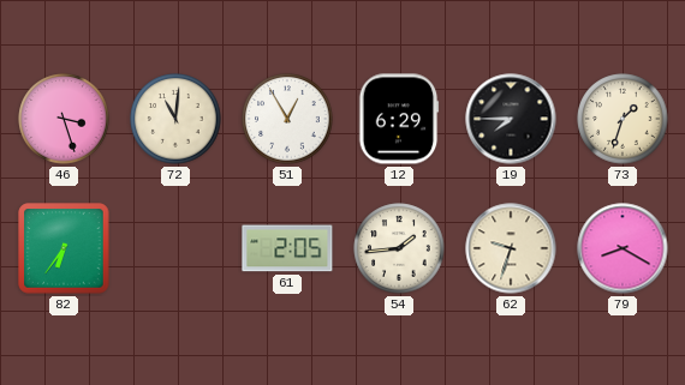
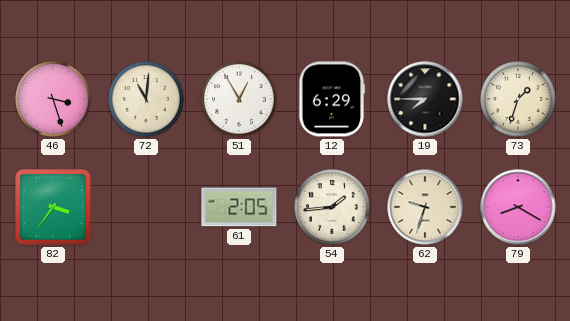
82: 6:36 -> 3:36 (53, 207)
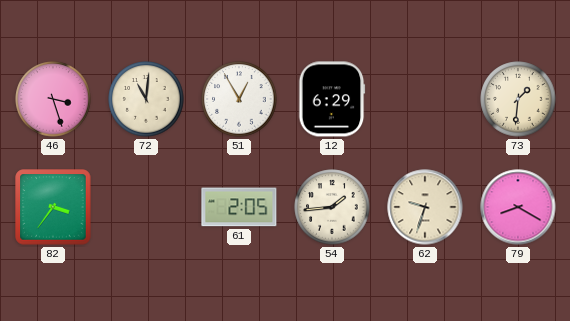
19: 7:45 -> none (425, 99)
73: 1:33 -> 1:31 (518, 99)
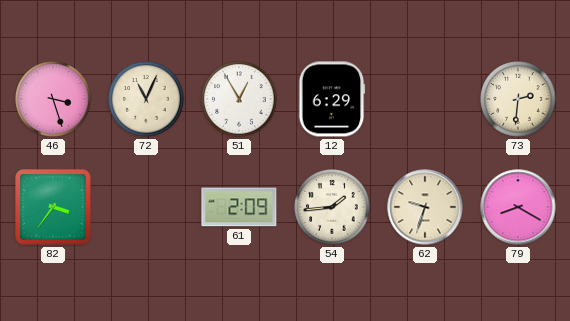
72: 11:01 -> 11:04 (146, 99)
73: 1:31 -> 2:31 (518, 99)
61: 2:05 -> 2:09 (239, 207)
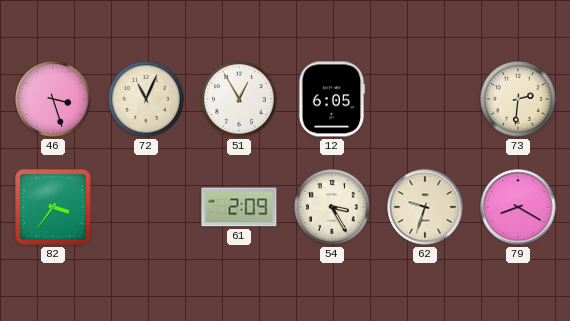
12: 6:29 -> 6:05 (332, 99)
54: 1:44 -> 3:25 (332, 207)
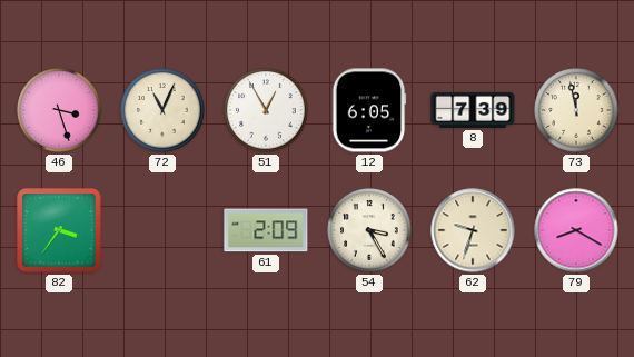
8: none -> 7:39 (473, 110)
73: 2:31 -> 11:58 (576, 110)
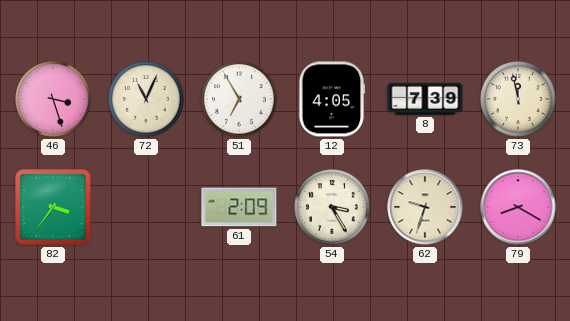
51: 12:55 -> 6:55 (239, 99)
12: 6:05 -> 4:05 (332, 99)
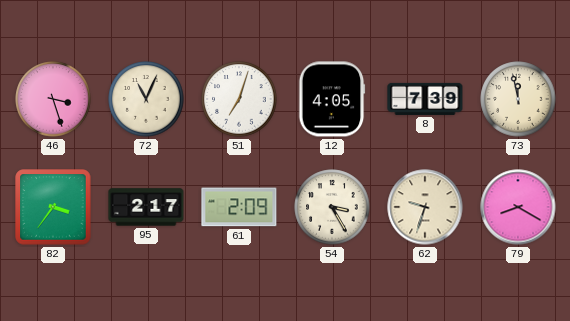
51: 6:55 -> 7:03 (239, 99)
95: none -> 2:17 (146, 207)
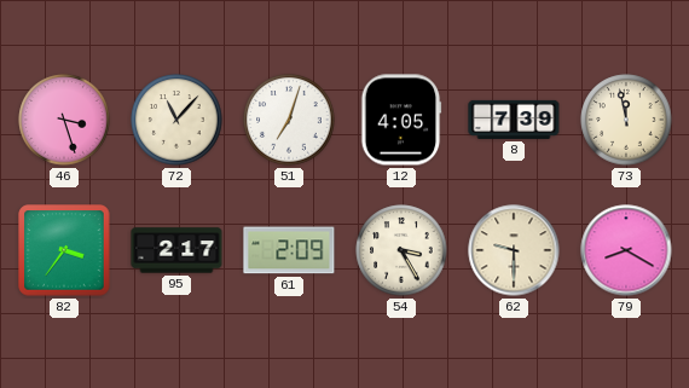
72: 11:04 -> 11:07 (176, 120)
62: 9:33 -> 9:30 (514, 250)
